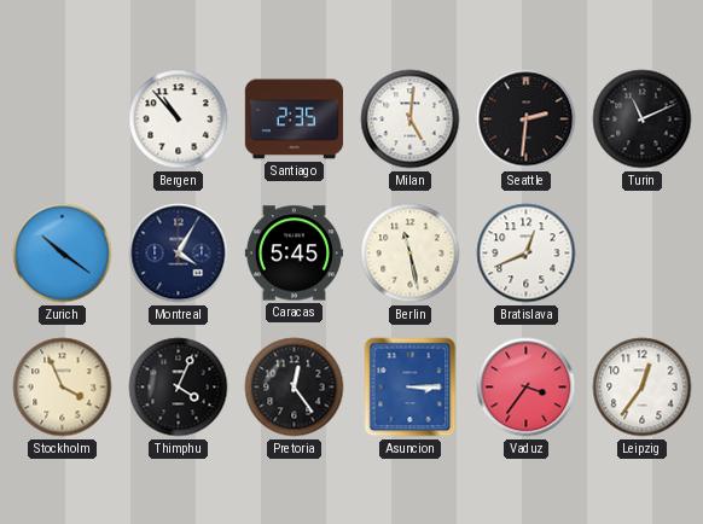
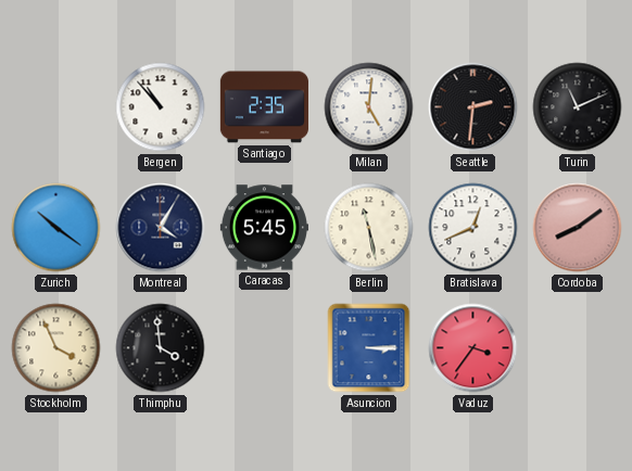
Cordoba: none -> 8:09 (578, 228)
Thimphu: 4:04 -> 3:59 (161, 348)
Pretoria: 12:24 -> none (295, 388)
Leipzig: 12:36 -> none (643, 388)
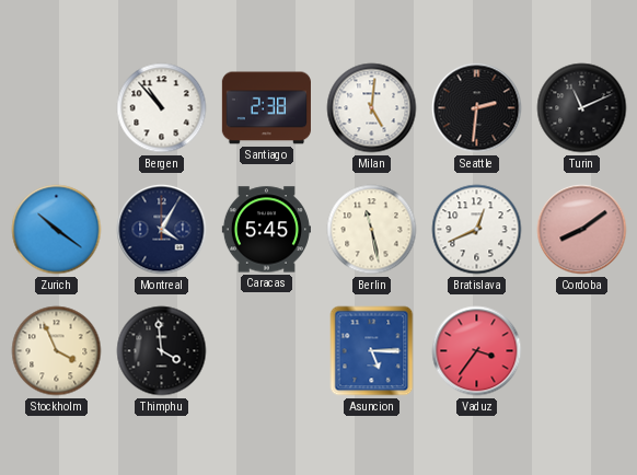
Santiago: 2:35 -> 2:38 (266, 108)
Asuncion: 3:15 -> 5:15 (372, 351)
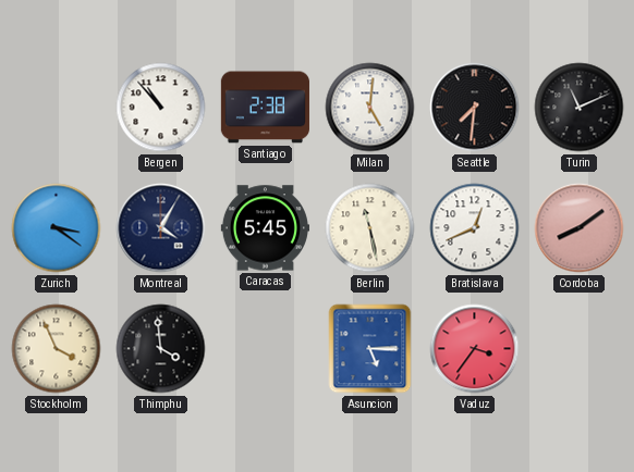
Seattle: 2:31 -> 7:31 (475, 108)
Zurich: 10:21 -> 3:21 (57, 228)
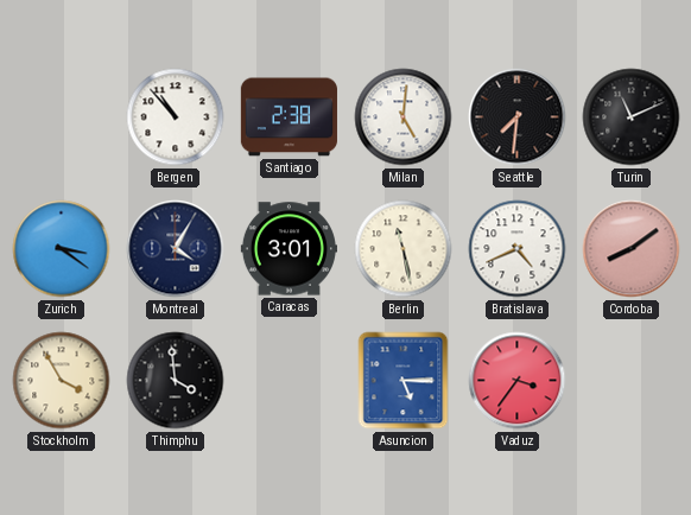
Caracas: 5:45 -> 3:01 (289, 249)
Bratislava: 12:41 -> 4:41 (518, 249)
Stockholm: 3:56 -> 3:55 (62, 381)
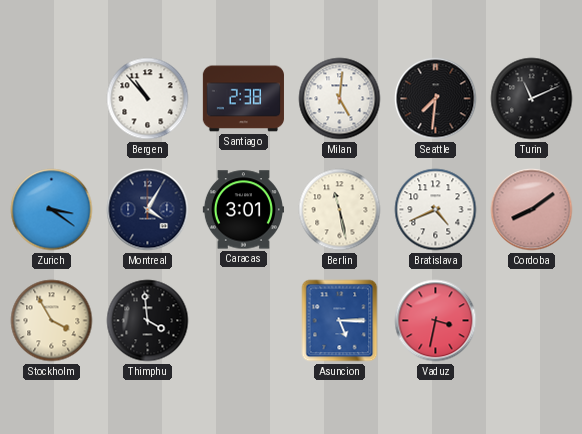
Vaduz: 3:36 -> 3:32 (436, 321)
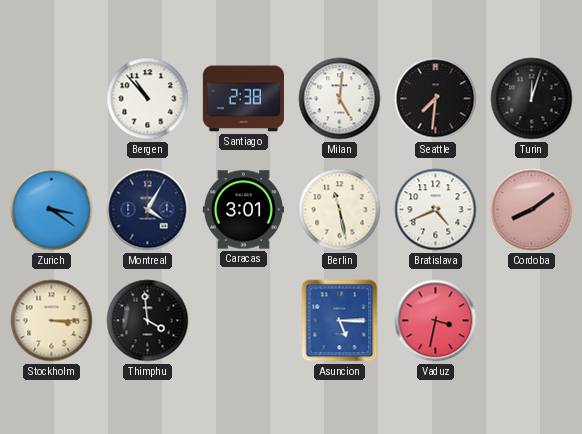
Turin: 11:11 -> 12:03 (532, 99)
Stockholm: 3:55 -> 3:15 (52, 321)
